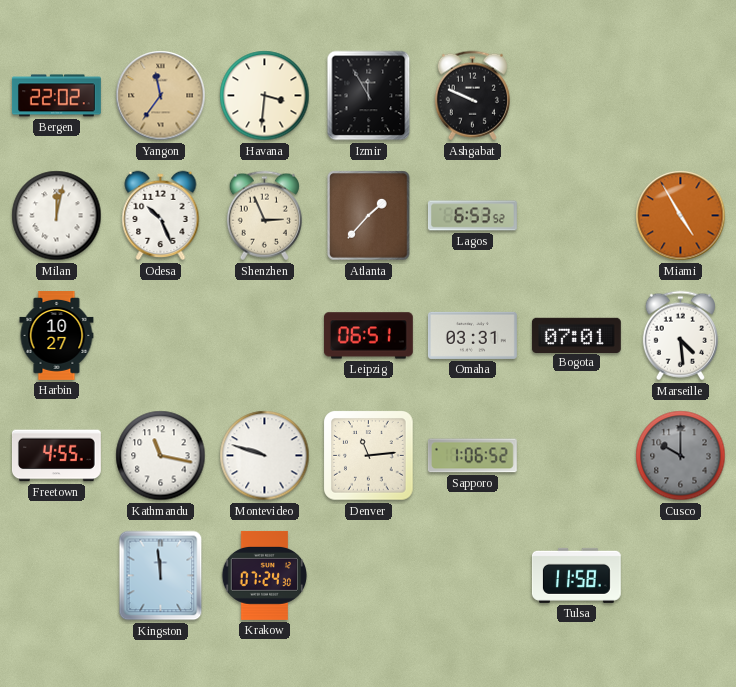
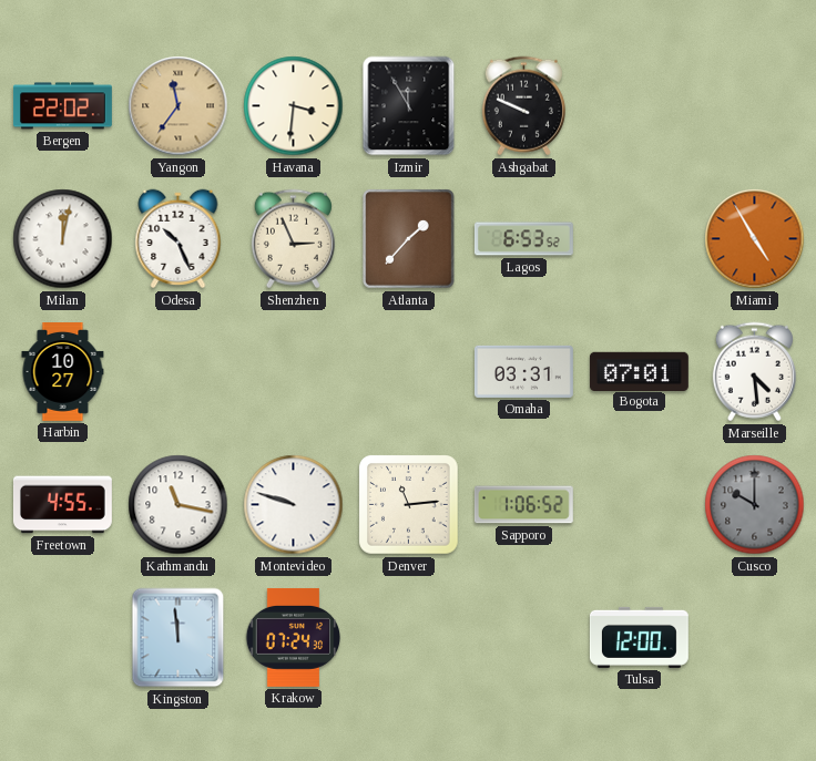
Leipzig: 06:51 -> none (368, 336)
Tulsa: 11:58 -> 12:00 (639, 637)
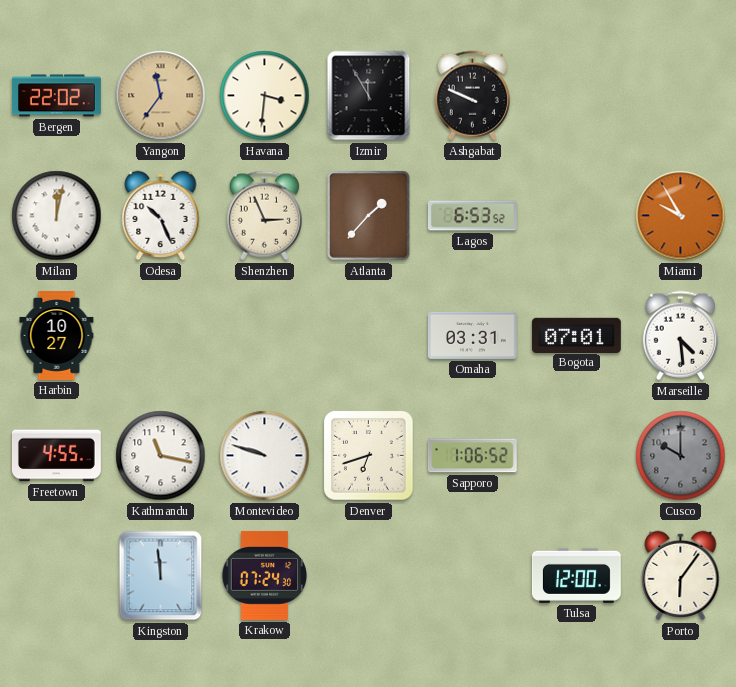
Miami: 4:55 -> 9:55 (681, 216)
Denver: 11:14 -> 6:42 (369, 456)
Porto: none -> 6:06 (681, 576)
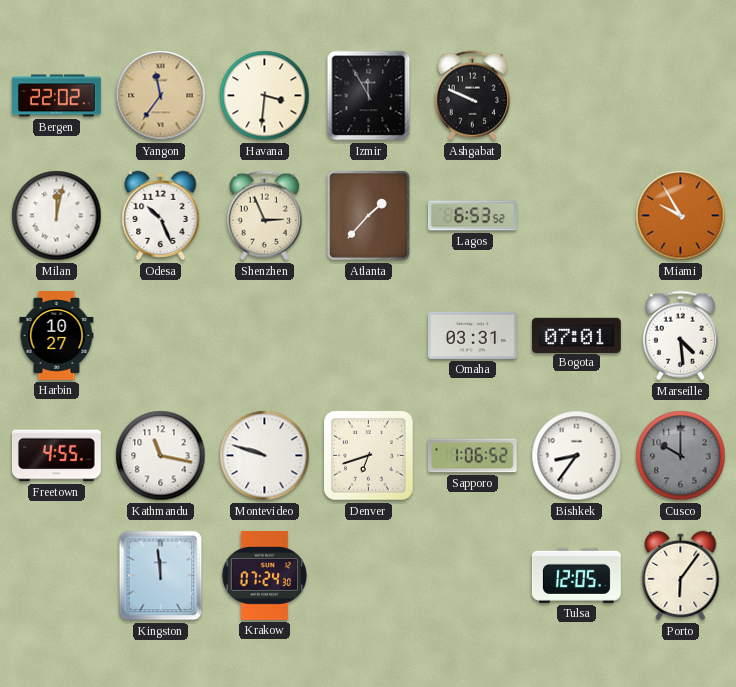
Bishkek: none -> 8:36 (577, 456)
Tulsa: 12:00 -> 12:05 (576, 575)
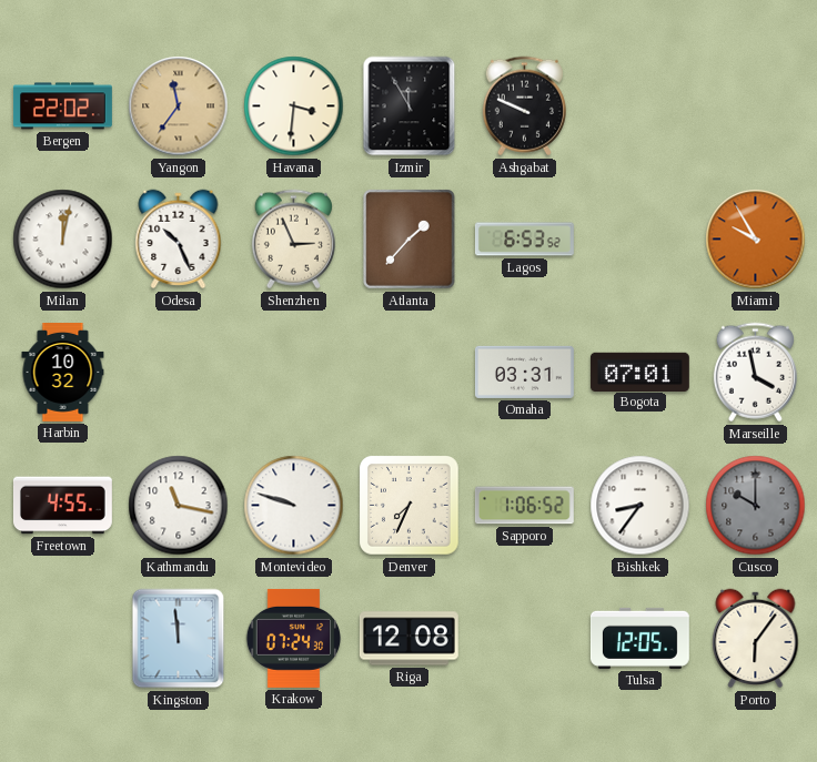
Harbin: 10:27 -> 10:32 (63, 373)
Marseille: 4:29 -> 3:58 (755, 373)
Denver: 6:42 -> 7:34 (410, 506)
Riga: none -> 12:08 (408, 639)
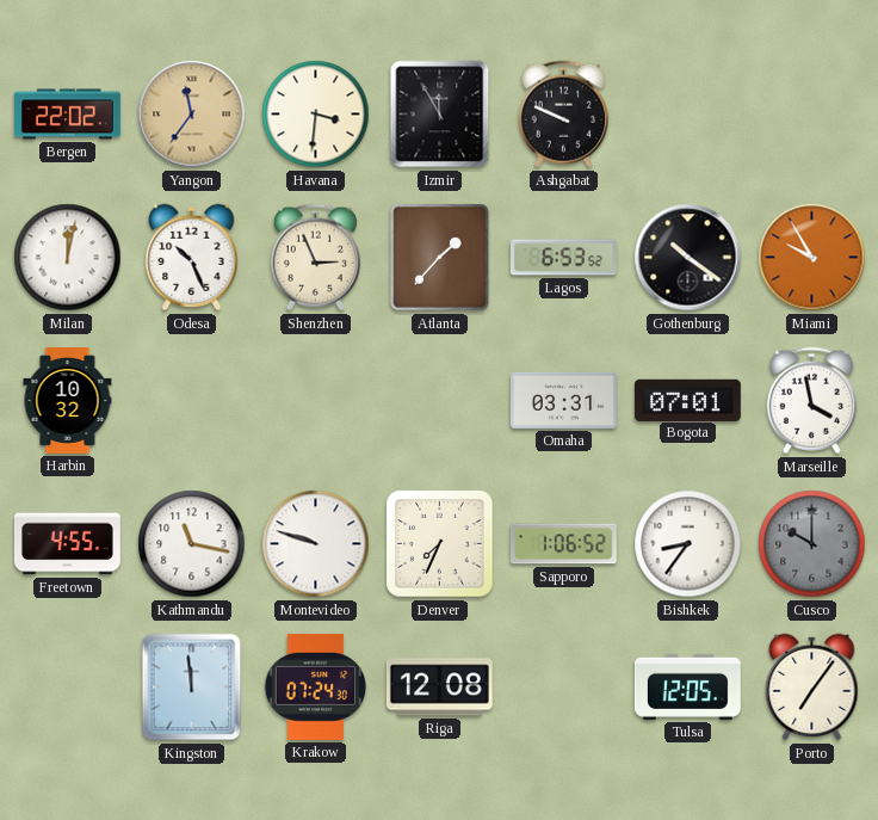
Gothenburg: none -> 10:21 (688, 258)
Porto: 6:06 -> 7:06 (812, 688)
